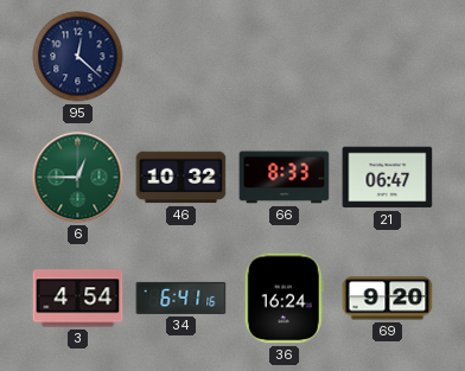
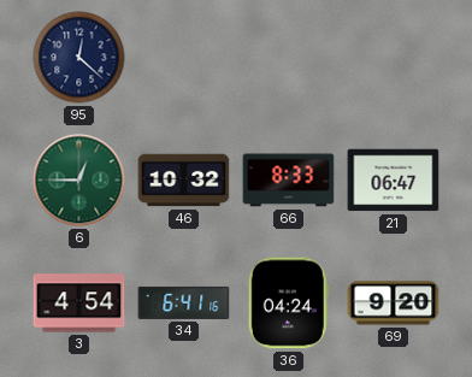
36: 16:24 -> 04:24 (288, 304)
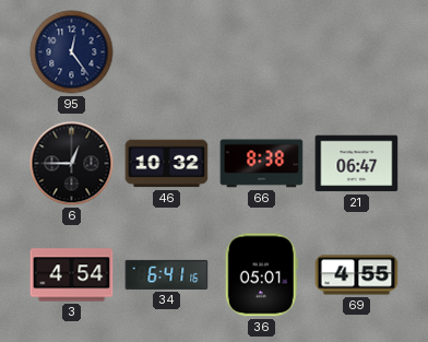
95: 12:22 -> 12:24 (72, 52)
6 dial: green -> black (72, 164)
66: 8:33 -> 8:38 (262, 164)
36: 04:24 -> 05:01 (261, 275)
69: 9:20 -> 4:55 (357, 275)
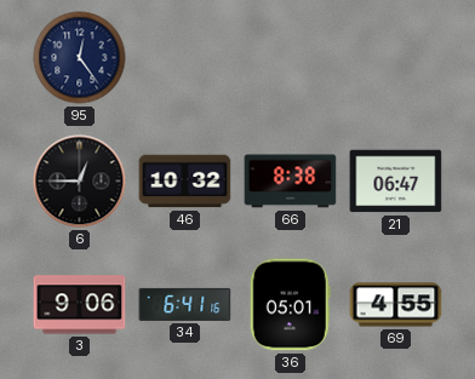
3: 4:54 -> 9:06 (80, 305)
